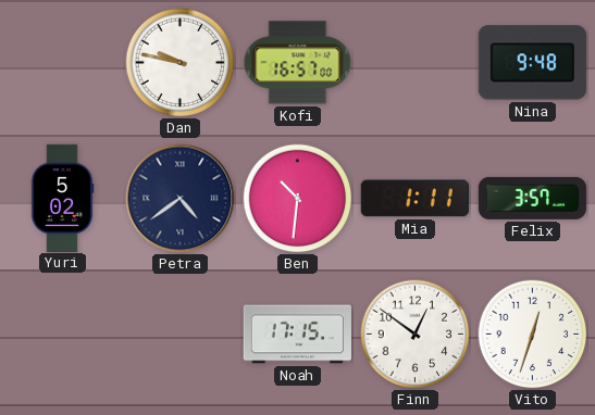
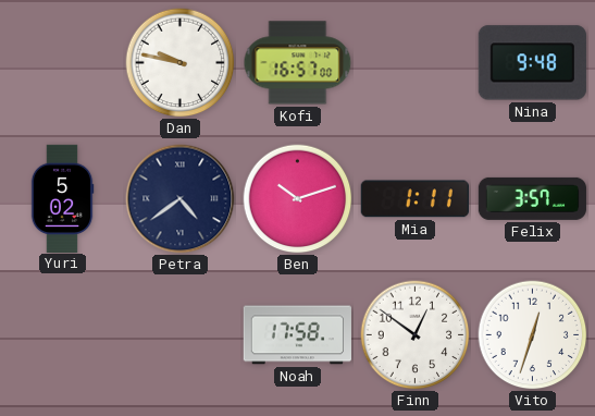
Ben: 10:31 -> 10:12 (298, 199)
Noah: 17:15 -> 17:58 (297, 335)
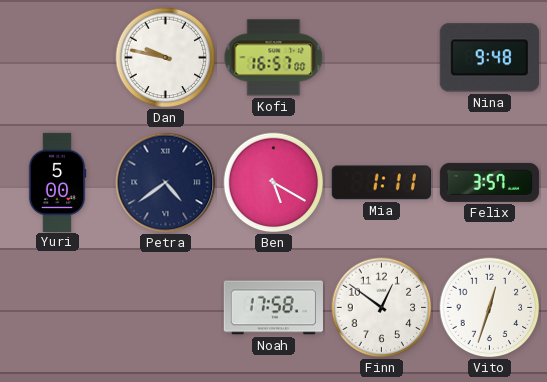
Yuri: 5:02 -> 5:00 (57, 182)
Ben: 10:12 -> 5:20 (274, 183)
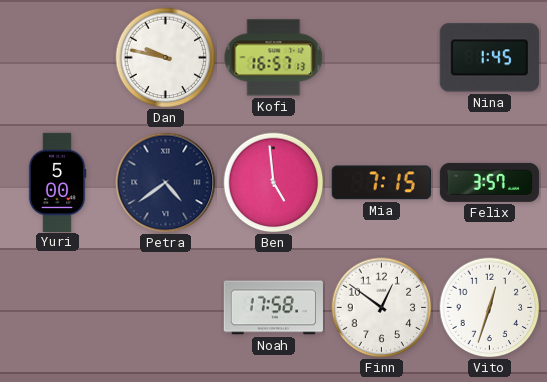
Kofi: 16:57:00 -> 16:57:13 (274, 58)
Nina: 9:48 -> 1:45 (489, 58)
Ben: 5:20 -> 4:59 (274, 183)
Mia: 1:11 -> 7:15 (381, 183)
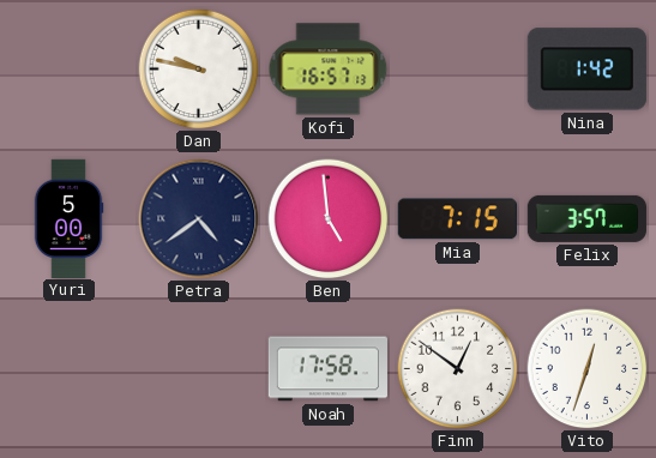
Nina: 1:45 -> 1:42 (586, 70)
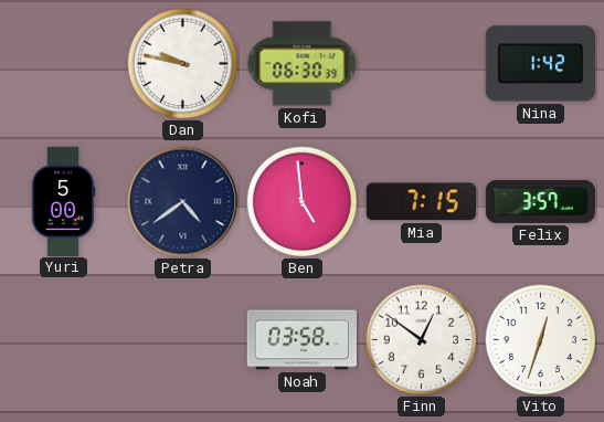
Kofi: 16:57 -> 06:30 (303, 64)
Noah: 17:58 -> 03:58 (301, 340)
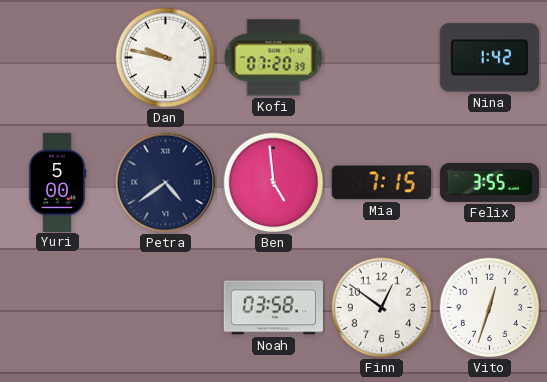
Kofi: 06:30 -> 07:20 (274, 58)
Felix: 3:57 -> 3:55 (489, 182)
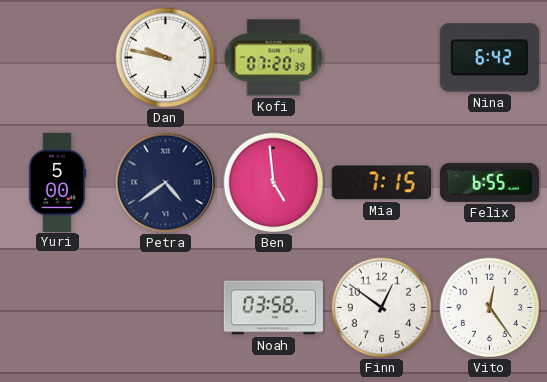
Nina: 1:42 -> 6:42 (489, 58)
Felix: 3:55 -> 6:55 (489, 182)
Vito: 12:33 -> 12:24 (490, 308)
